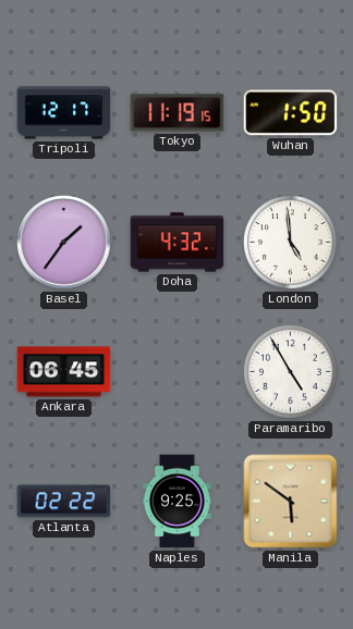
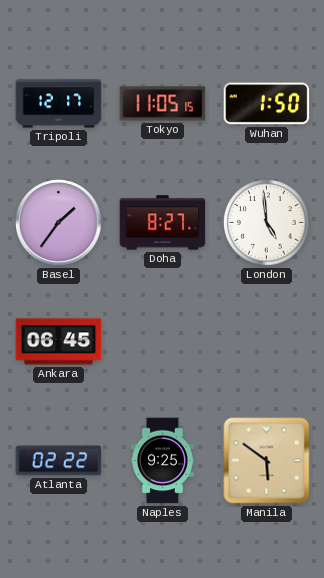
Tokyo: 11:19 -> 11:05 (163, 104)
Doha: 4:32 -> 8:27 (163, 223)
Paramaribo: 4:55 -> none (291, 372)
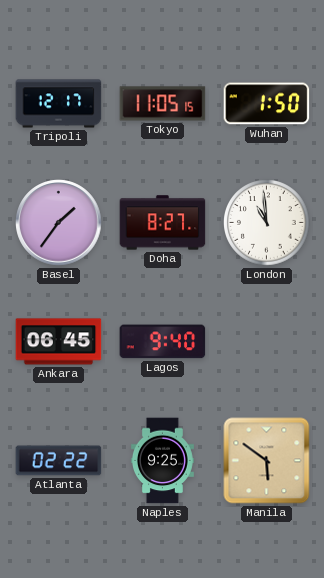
London: 4:59 -> 10:59 (267, 223)
Lagos: none -> 9:40 (163, 342)
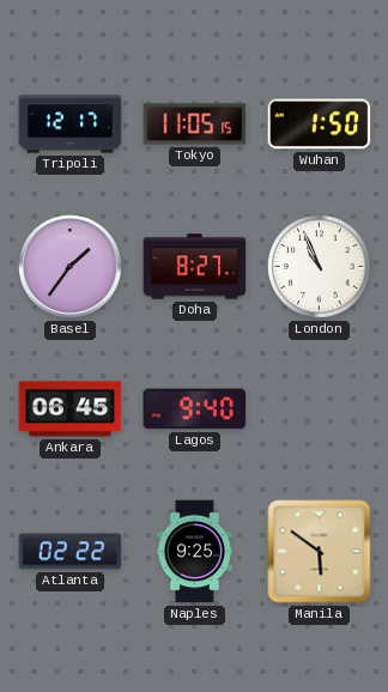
London: 10:59 -> 10:56 (320, 267)
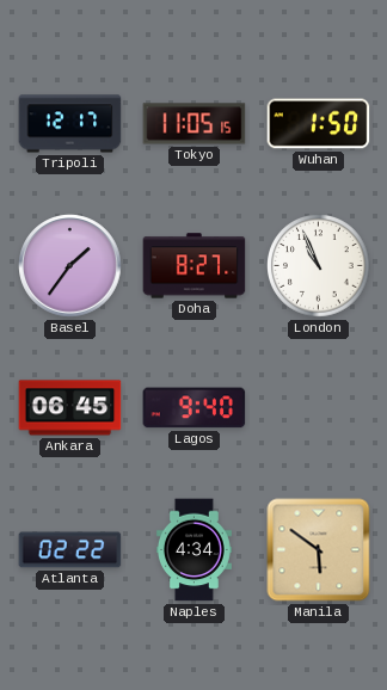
Naples: 9:25 -> 4:34 (193, 550)
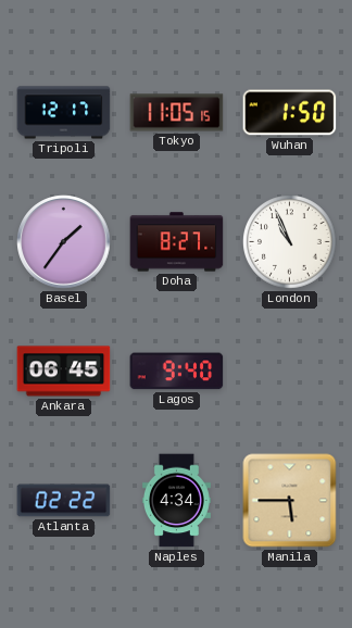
Manila: 5:51 -> 5:45 (290, 501)
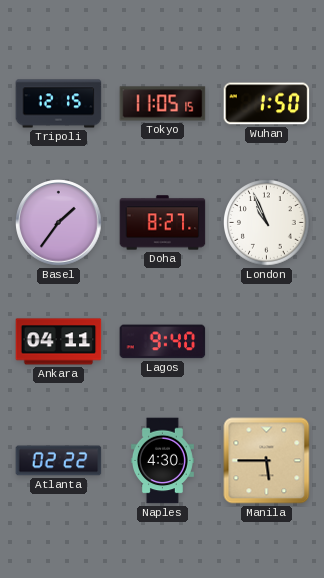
Tripoli: 12:17 -> 12:15 (59, 104)
Ankara: 06:45 -> 04:11 (59, 342)
Naples: 4:34 -> 4:30 (162, 461)
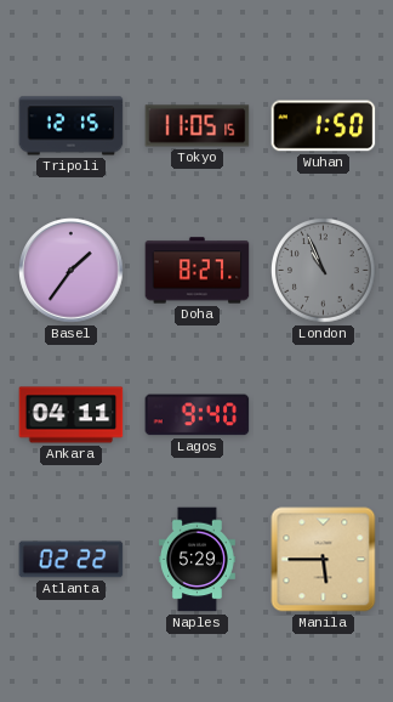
London dial: white -> grey (324, 271)
Naples: 4:30 -> 5:29 (196, 560)
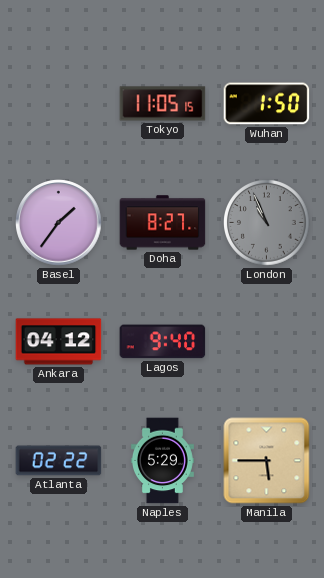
Tripoli: 12:15 -> none (72, 126)
Ankara: 04:11 -> 04:12 (59, 342)
